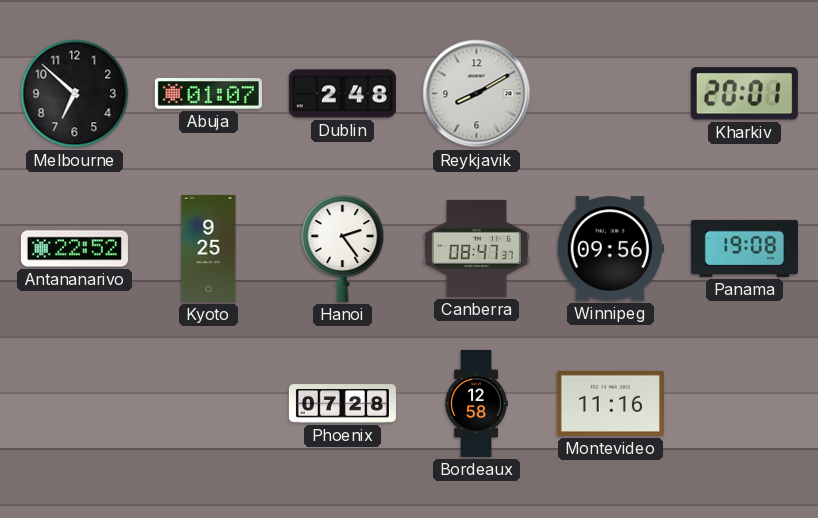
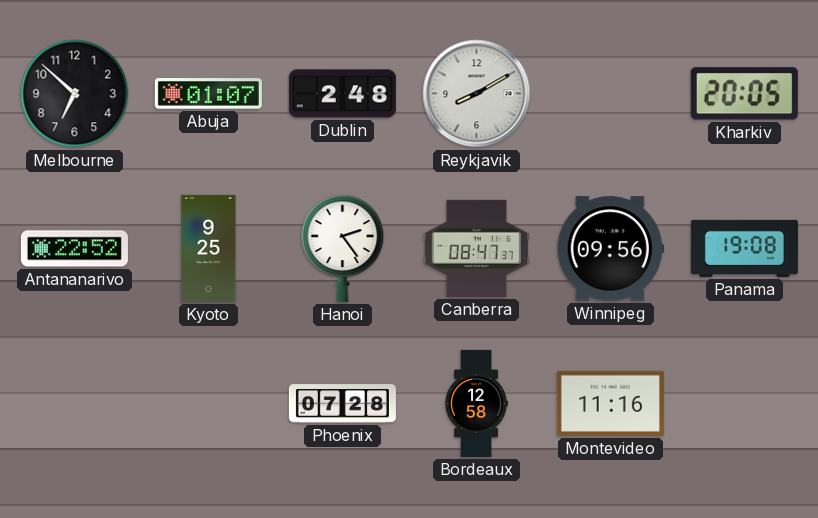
Kharkiv: 20:01 -> 20:05 (744, 94)
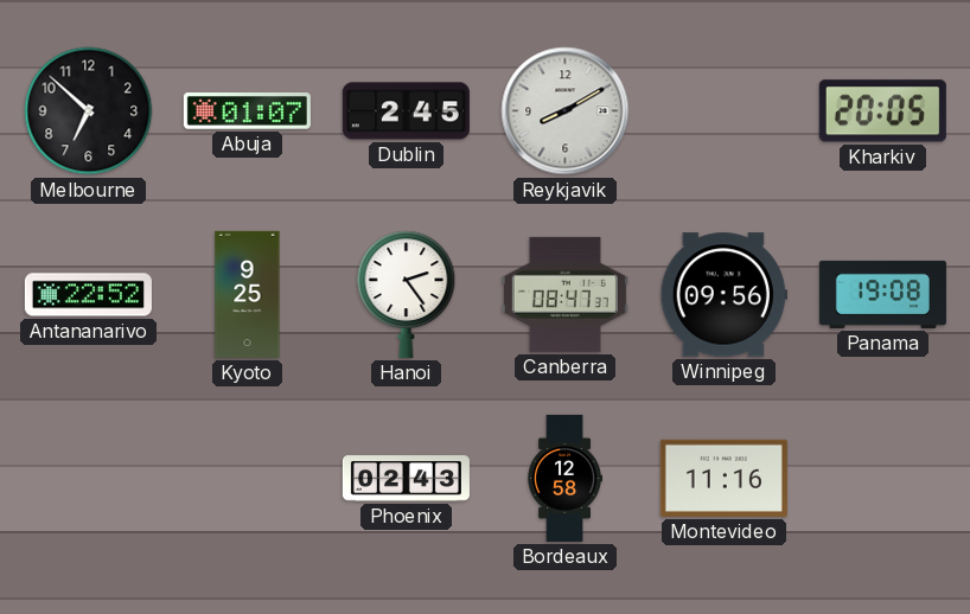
Dublin: 2:48 -> 2:45 (406, 111)
Phoenix: 07:28 -> 02:43 (406, 479)
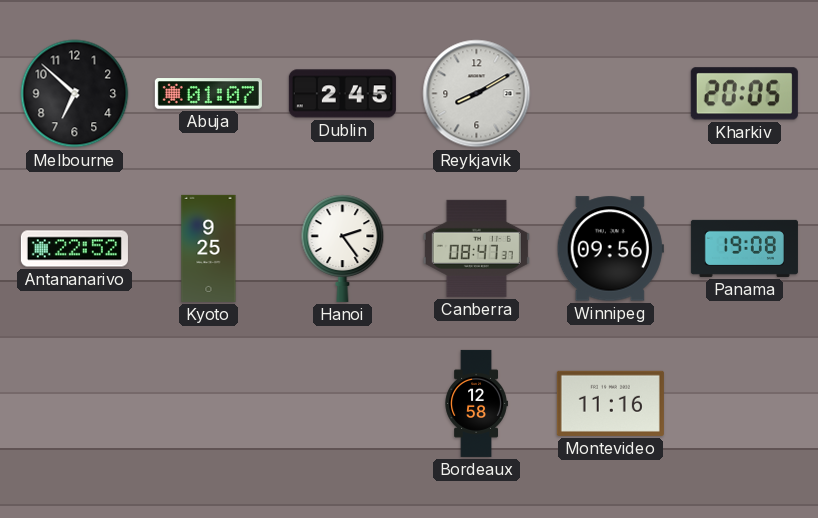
Phoenix: 02:43 -> none (406, 479)
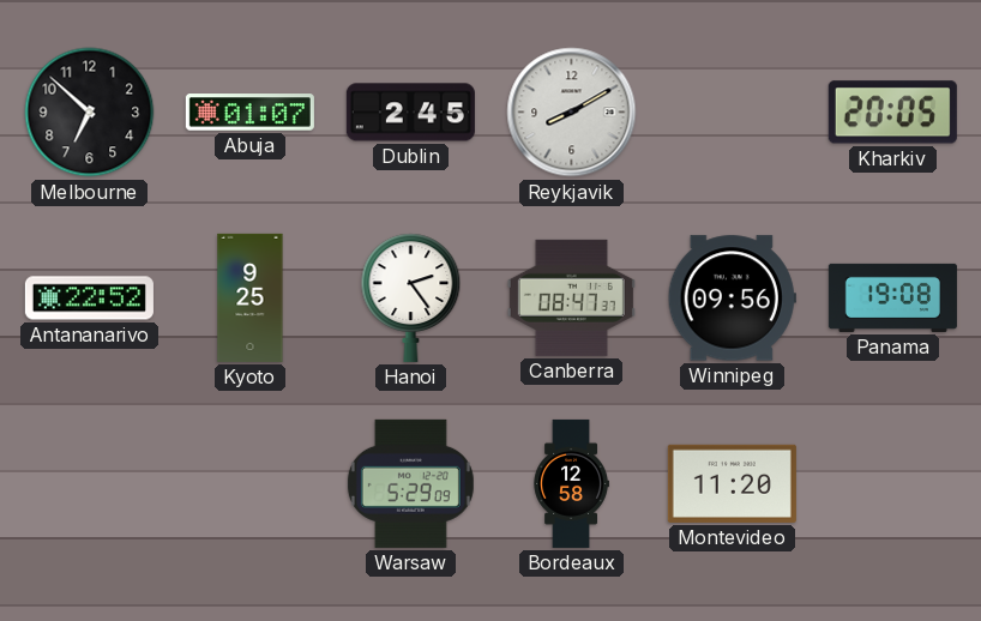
Warsaw: none -> 5:29 (410, 483)
Montevideo: 11:16 -> 11:20 (732, 483)
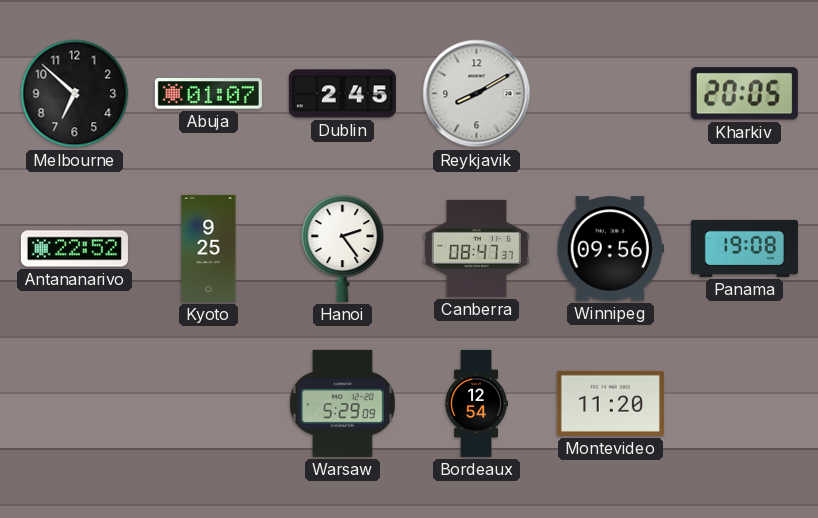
Bordeaux: 12:58 -> 12:54 (476, 403)
